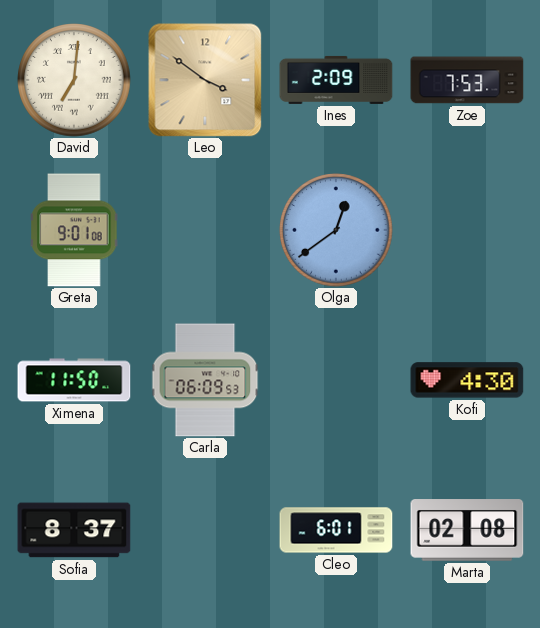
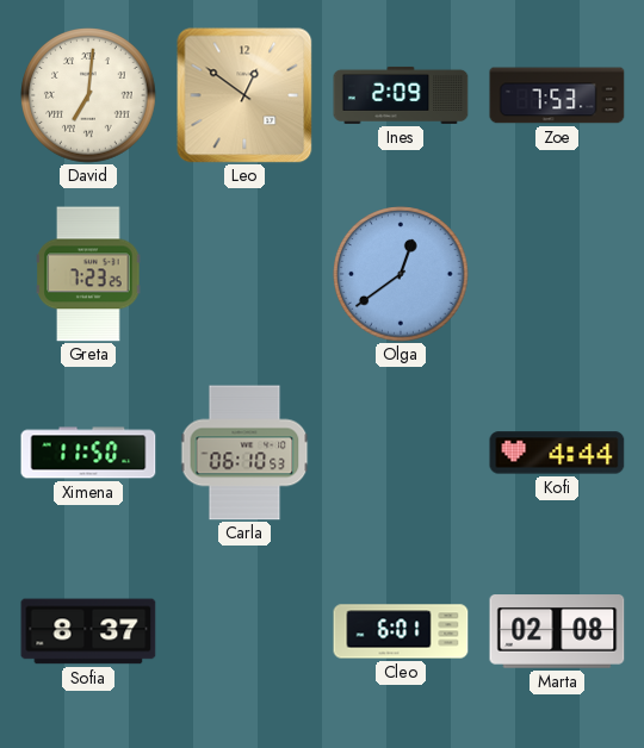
Leo: 3:51 -> 12:51 (244, 95)
Greta: 9:01 -> 7:23 (88, 274)
Carla: 06:09 -> 06:10 (244, 453)
Kofi: 4:30 -> 4:44 (557, 453)
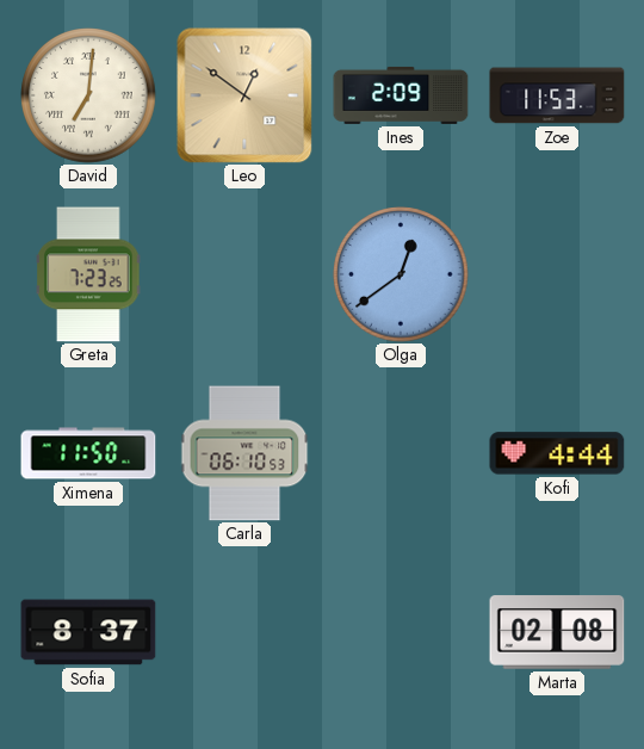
Zoe: 7:53 -> 11:53 (557, 95)
Cleo: 6:01 -> none (401, 631)
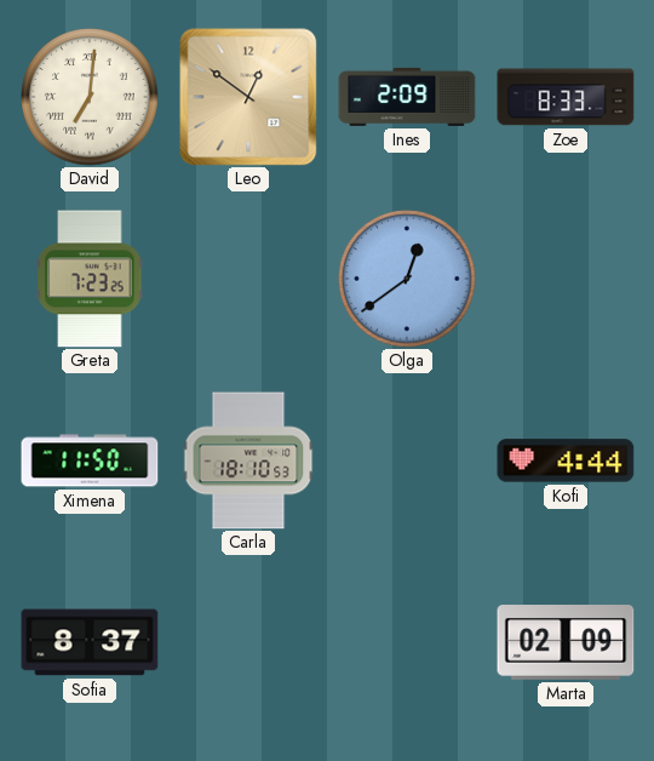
Zoe: 11:53 -> 8:33 (566, 97)
Carla: 06:10 -> 18:10 (248, 460)
Marta: 02:08 -> 02:09 (566, 642)
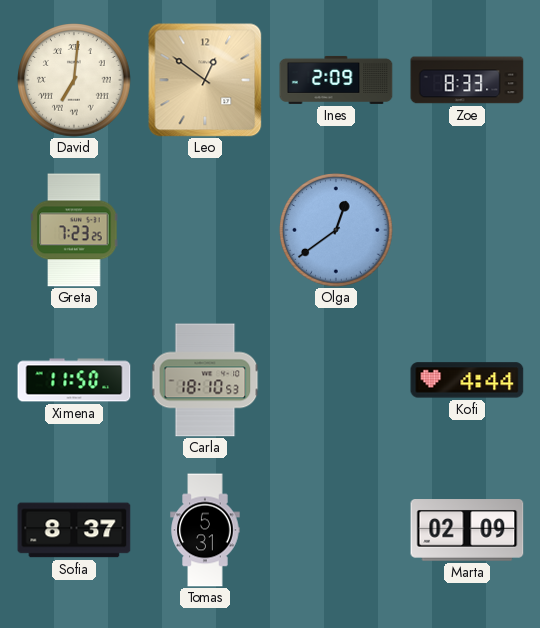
Tomas: none -> 5:31 (205, 530)
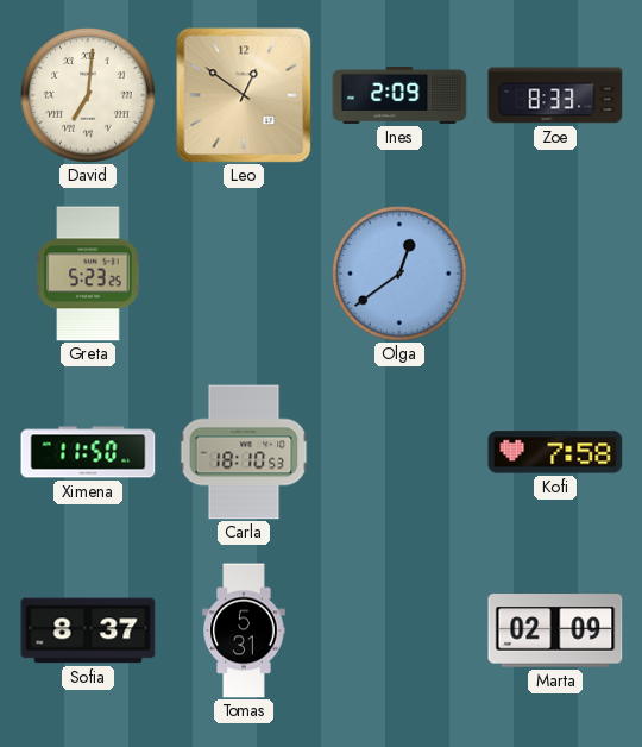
Greta: 7:23 -> 5:23 (88, 274)
Kofi: 4:44 -> 7:58 (555, 452)
